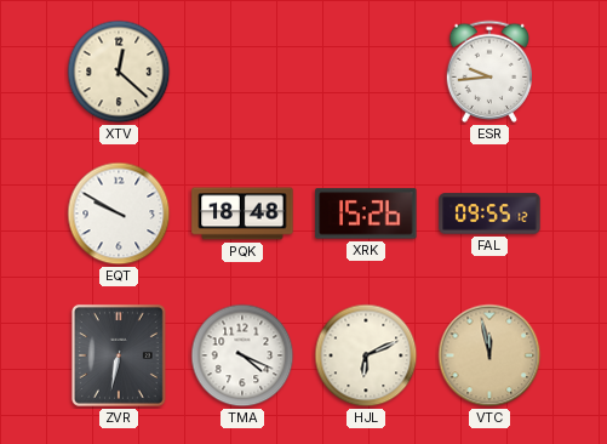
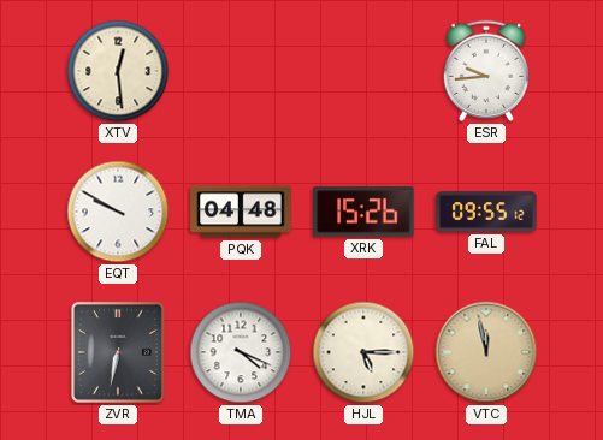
XTV: 12:22 -> 12:29 (118, 71)
PQK: 18:48 -> 04:48 (241, 212)
HJL: 6:11 -> 5:15 (363, 352)
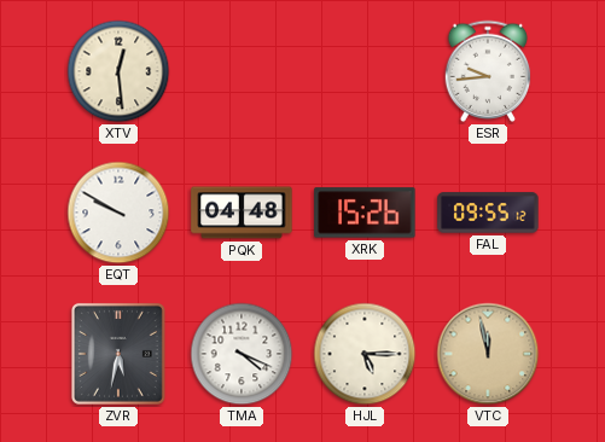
ZVR: 6:32 -> 5:32 (118, 354)
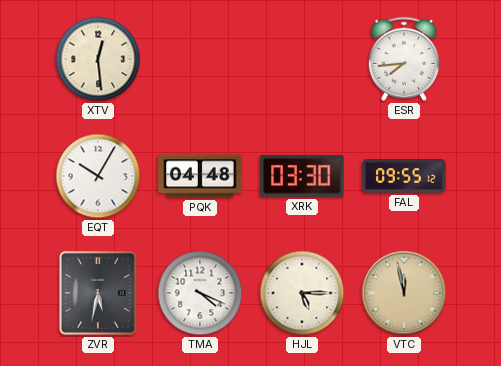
ESR: 9:44 -> 7:44 (404, 59)
EQT: 9:50 -> 10:05 (98, 176)
XRK: 15:26 -> 03:30 (302, 176)
